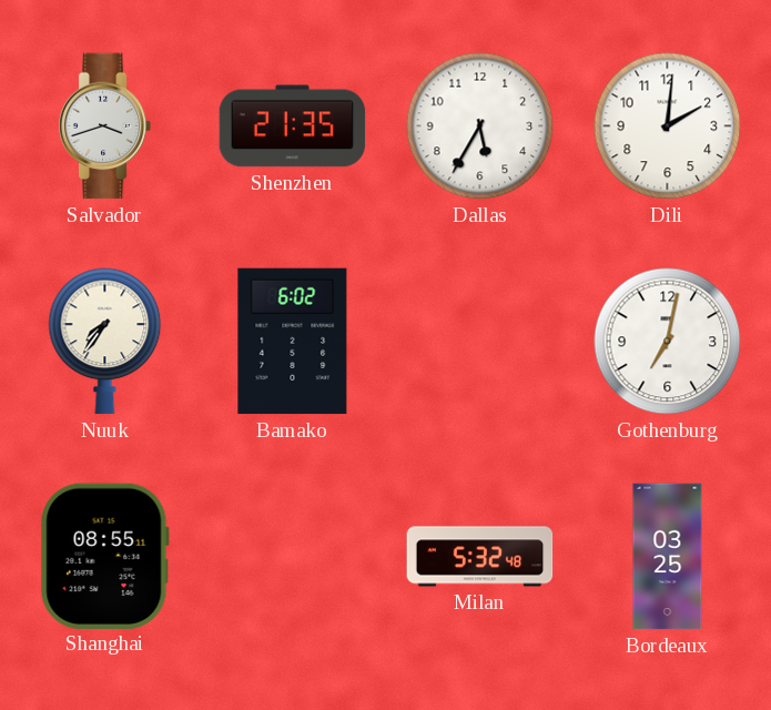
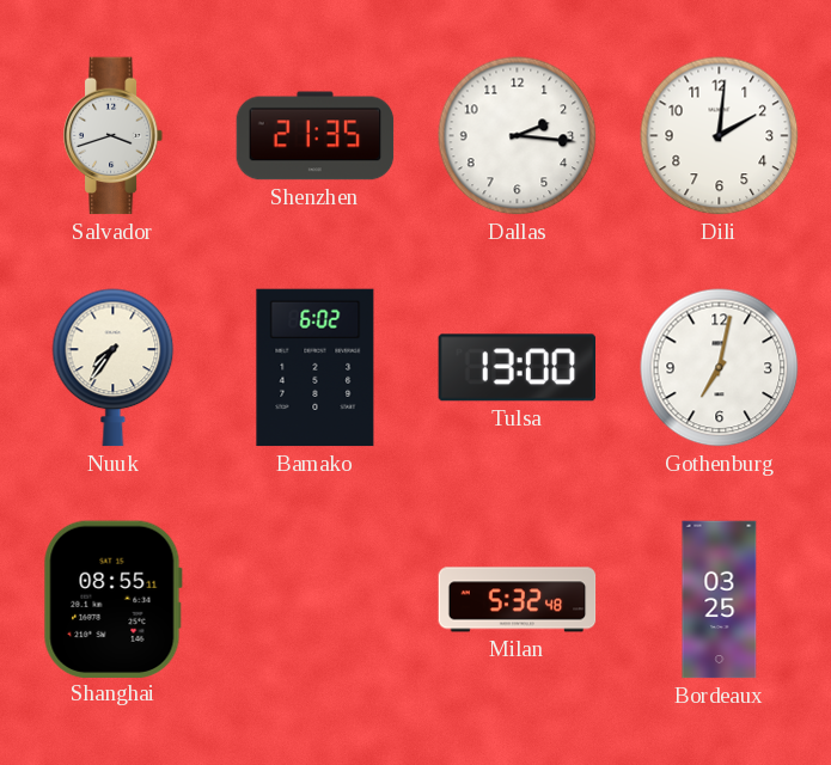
Dallas: 5:35 -> 2:16 (518, 136)
Tulsa: none -> 13:00 (517, 368)
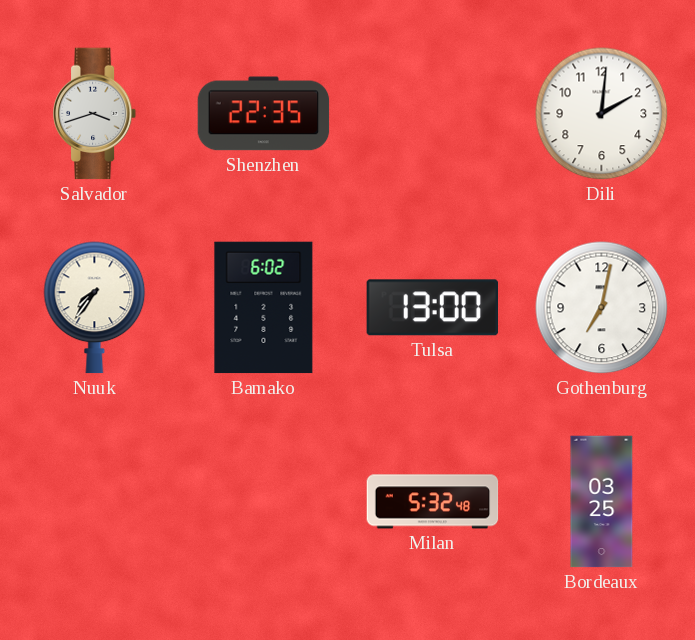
Shenzhen: 21:35 -> 22:35 (264, 114)
Dallas: 2:16 -> none (518, 136)
Shanghai: 08:55 -> none (112, 599)
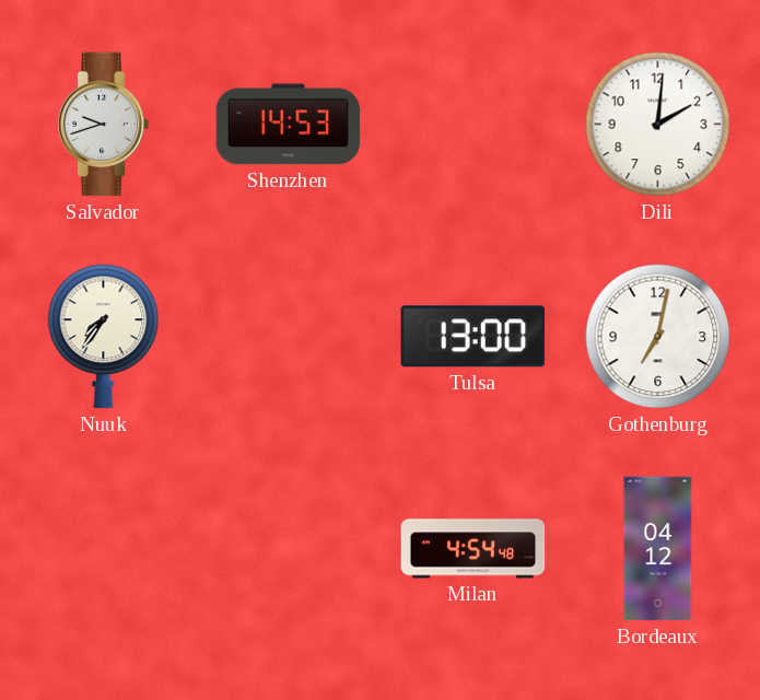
Salvador: 3:42 -> 9:42 (104, 125)
Shenzhen: 22:35 -> 14:53 (289, 125)
Bamako: 6:02 -> none (264, 308)
Milan: 5:32 -> 4:54 (473, 549)
Bordeaux: 03:25 -> 04:12 (658, 549)
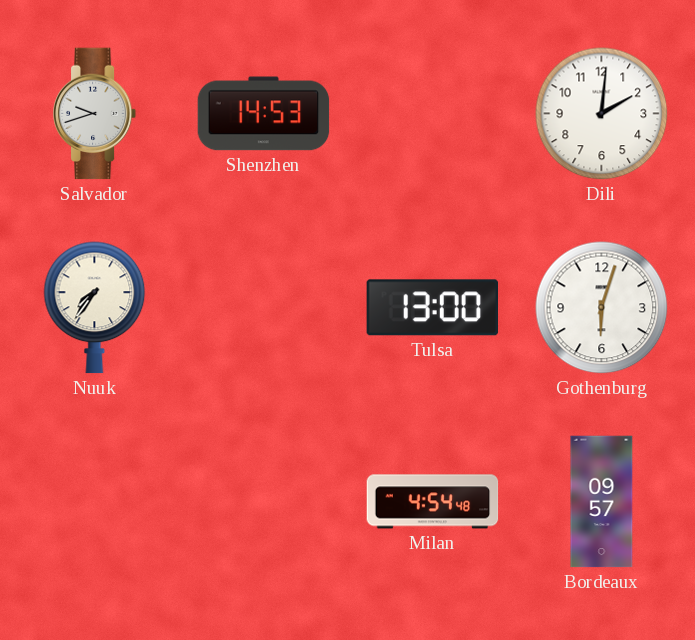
Gothenburg: 7:02 -> 6:03 (602, 308)
Bordeaux: 04:12 -> 09:57 (602, 502)
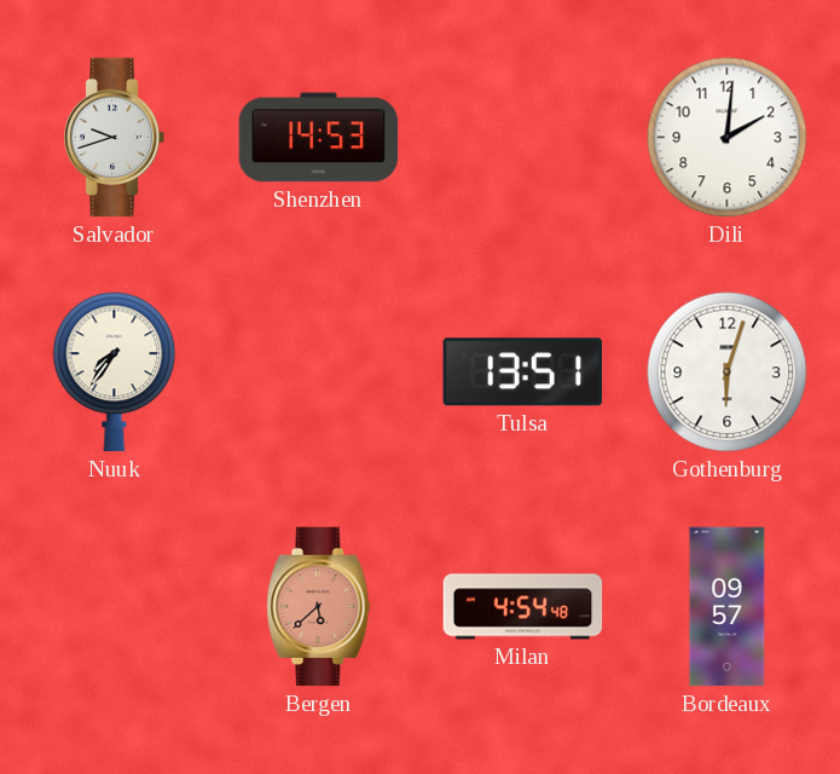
Tulsa: 13:00 -> 13:51 (522, 372)
Bergen: none -> 5:38 (319, 607)
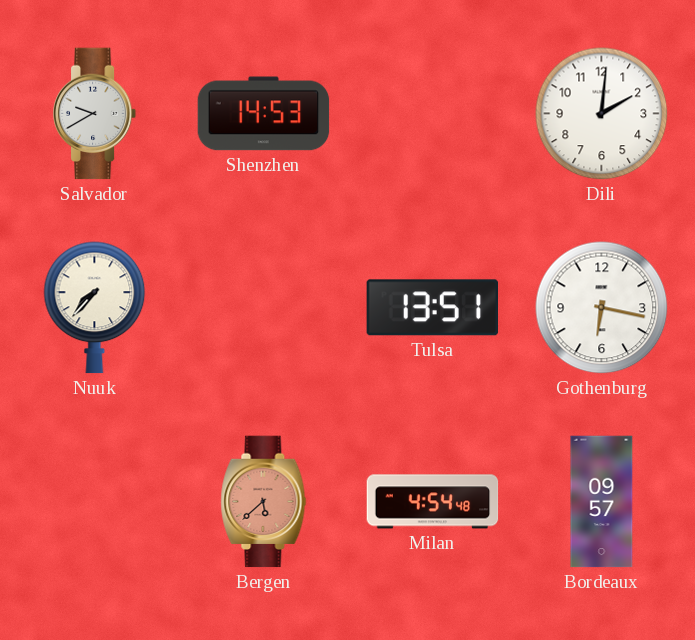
Salvador: 9:42 -> 9:40 (95, 114)
Nuuk: 7:36 -> 7:37 (95, 308)
Gothenburg: 6:03 -> 6:17 (602, 308)
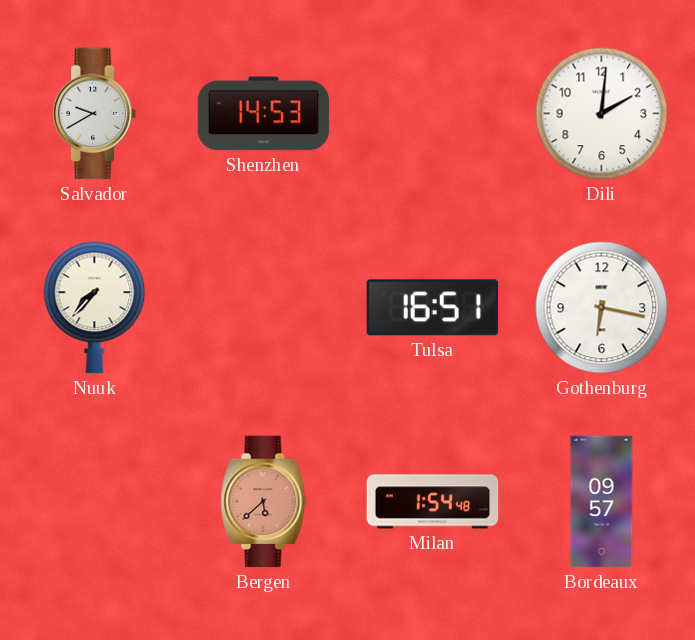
Tulsa: 13:51 -> 16:51 (432, 308)
Milan: 4:54 -> 1:54 (433, 502)
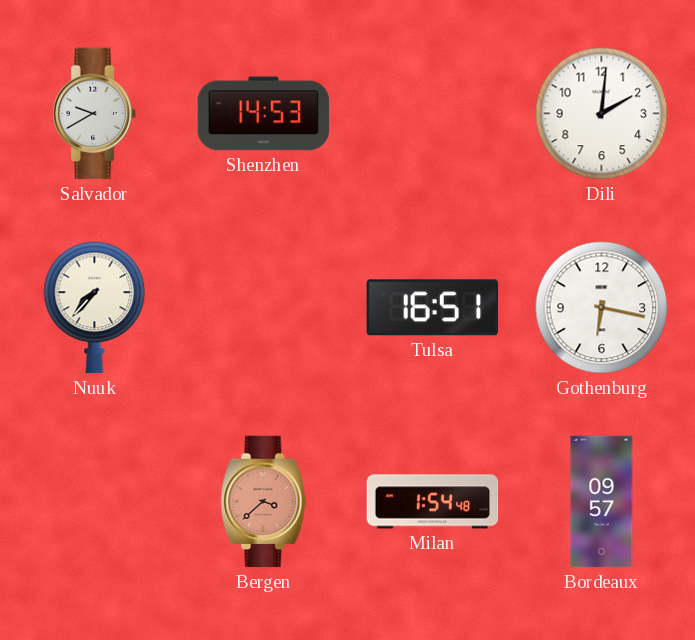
Bergen: 5:38 -> 3:38 (264, 502)
